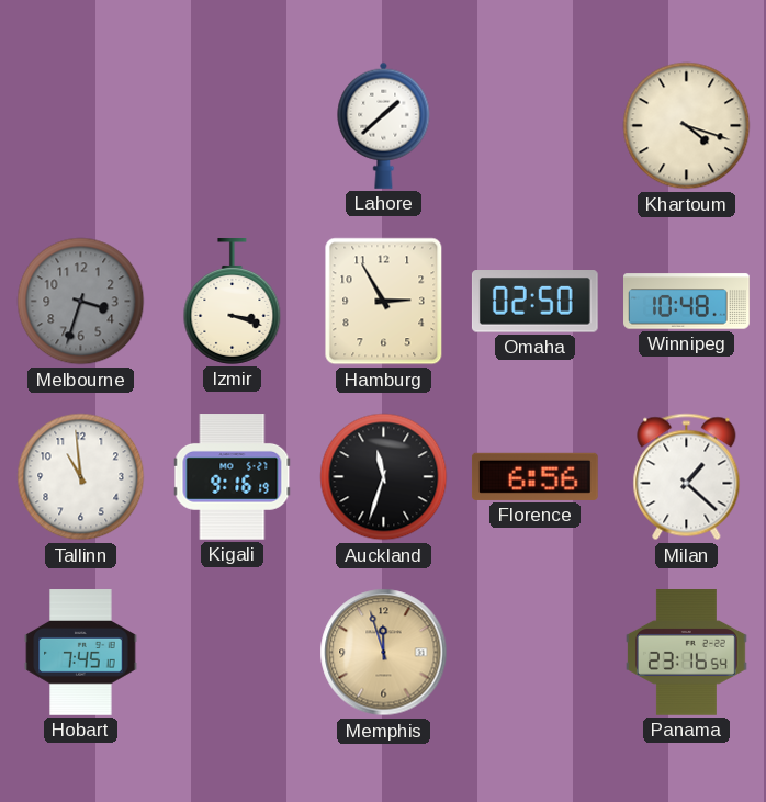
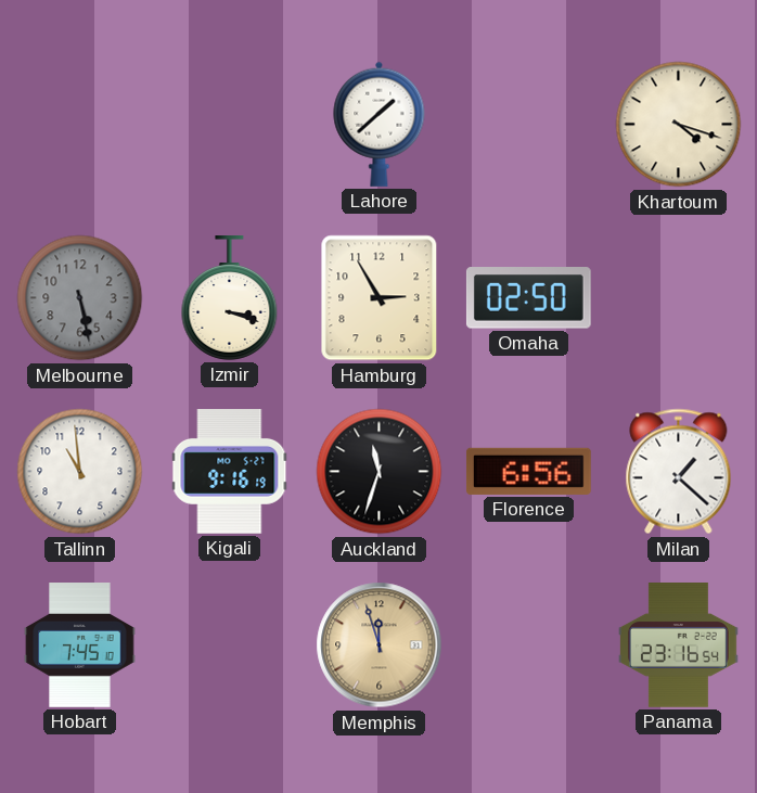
Melbourne: 3:33 -> 5:28 (80, 298)
Winnipeg: 10:48 -> none (687, 302)
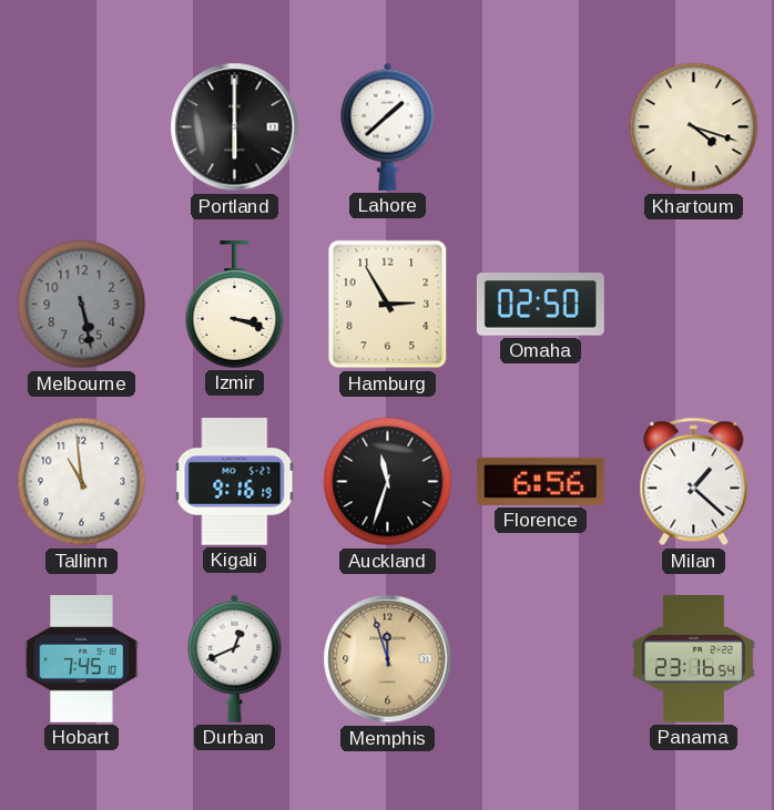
Portland: none -> 6:00 (235, 127)
Durban: none -> 12:41 (235, 658)
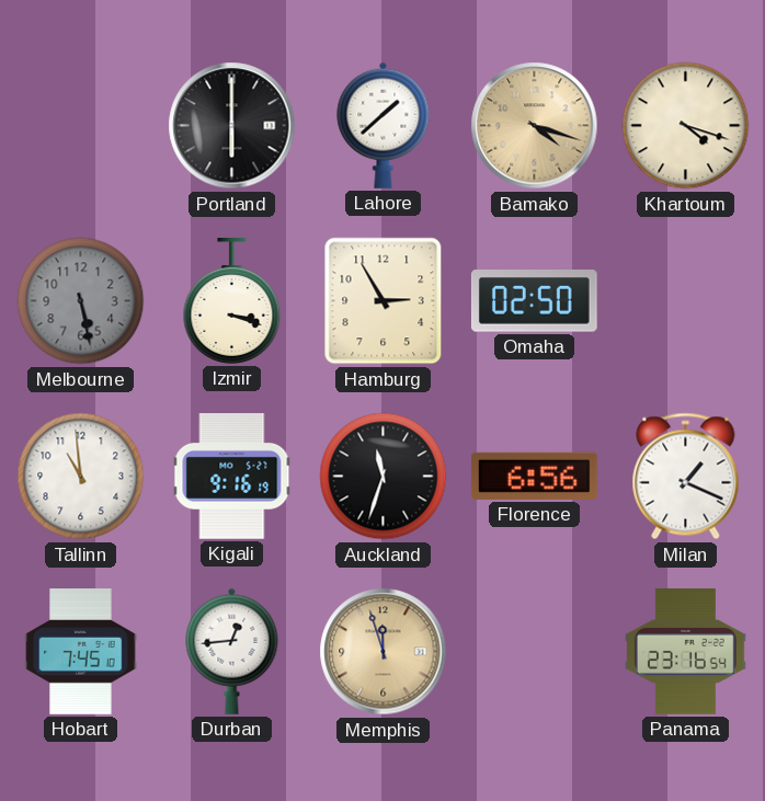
Bamako: none -> 4:18 (535, 126)
Milan: 1:22 -> 1:19 (686, 477)
Durban: 12:41 -> 12:44 (232, 651)
